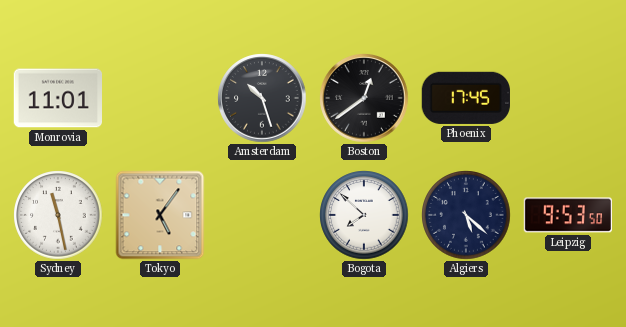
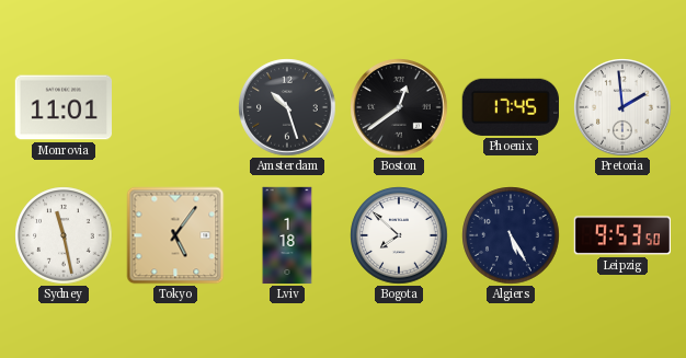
Pretoria: none -> 1:59 (622, 107)
Lviv: none -> 1:18 (287, 235)
Algiers: 5:22 -> 5:25 (511, 235)
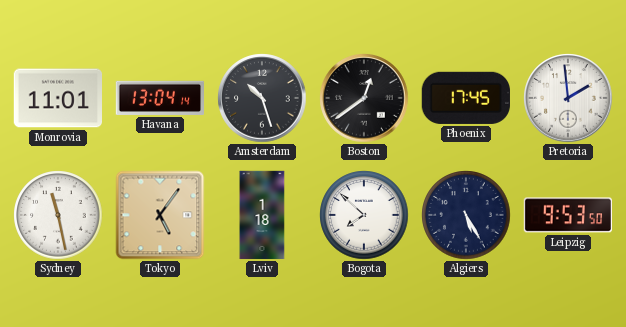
Havana: none -> 13:04 (159, 98)
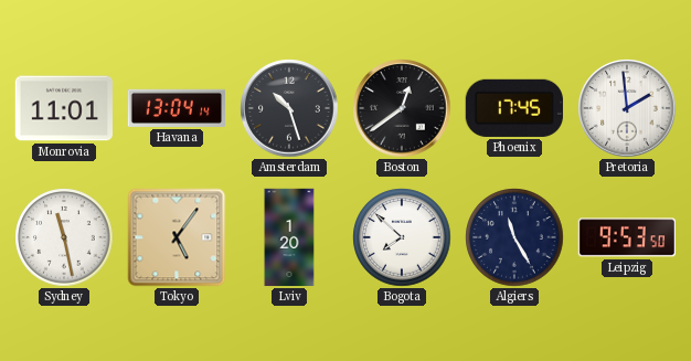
Lviv: 1:18 -> 1:20 (289, 237)
Algiers: 5:25 -> 11:25 (514, 237)
